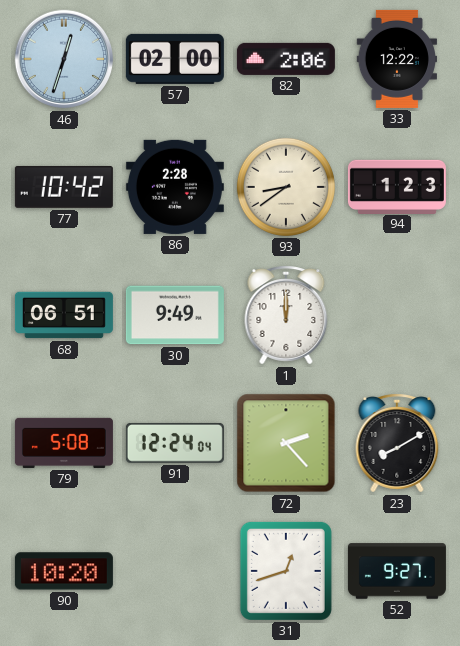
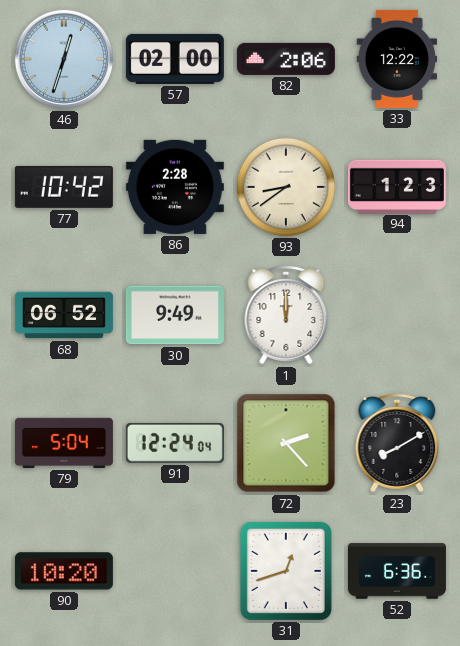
68: 06:51 -> 06:52 (64, 315)
79: 5:08 -> 5:04 (64, 443)
52: 9:27 -> 6:36 (397, 571)
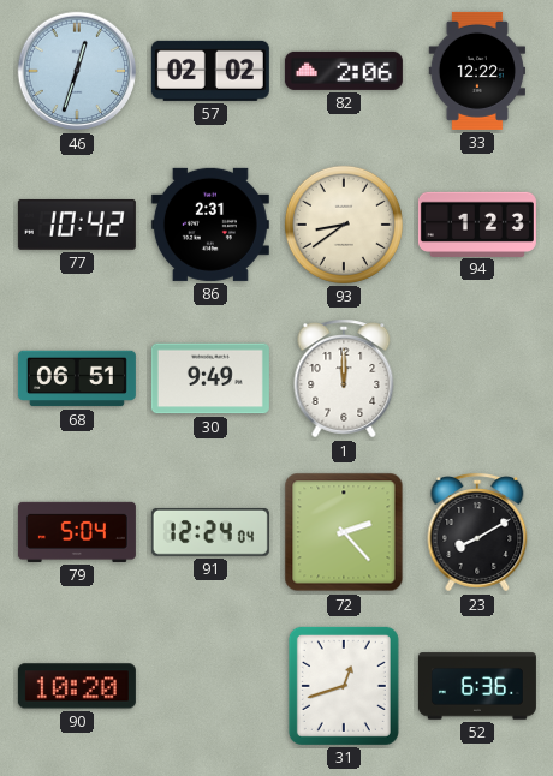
57: 02:00 -> 02:02 (210, 71)
86: 2:28 -> 2:31 (210, 225)
68: 06:52 -> 06:51 (77, 378)
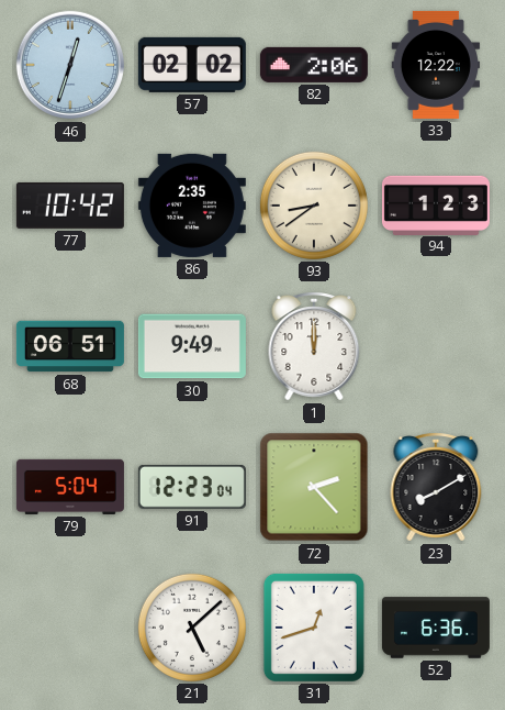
86: 2:31 -> 2:35 (192, 206)
91: 12:24 -> 12:23 (192, 487)
90: 10:20 -> none (77, 686)
21: none -> 5:08 (192, 628)
